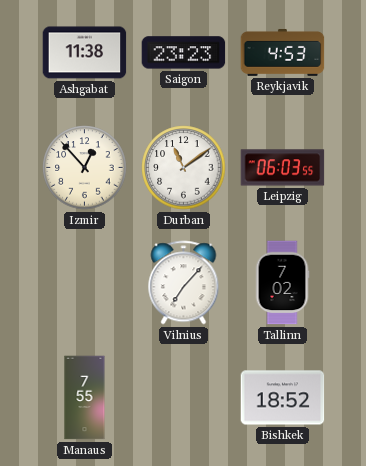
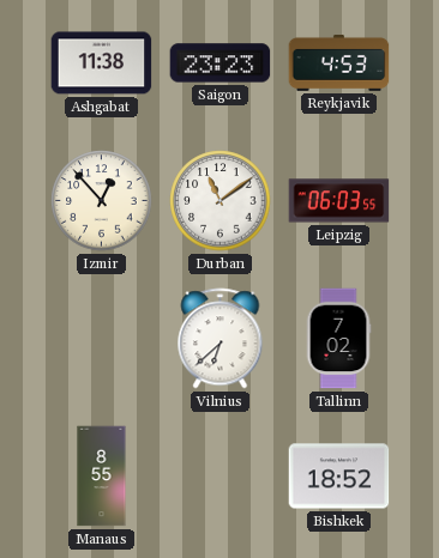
Vilnius: 7:07 -> 6:38 (221, 339)
Manaus: 7:55 -> 8:55 (102, 477)
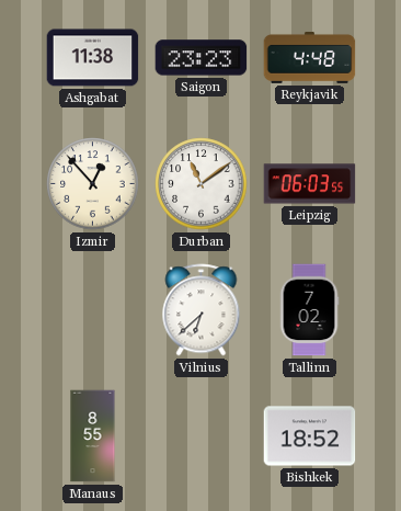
Reykjavik: 4:53 -> 4:48 (310, 57)
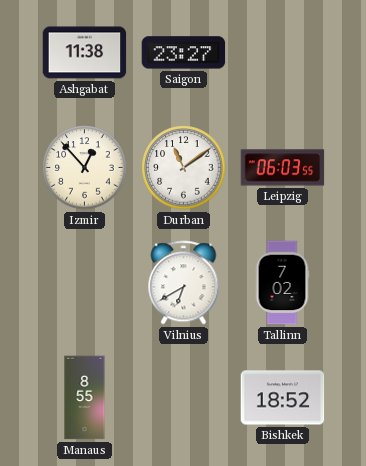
Saigon: 23:23 -> 23:27 (184, 53)
Reykjavik: 4:48 -> none (310, 57)
Vilnius: 6:38 -> 6:40 (184, 283)
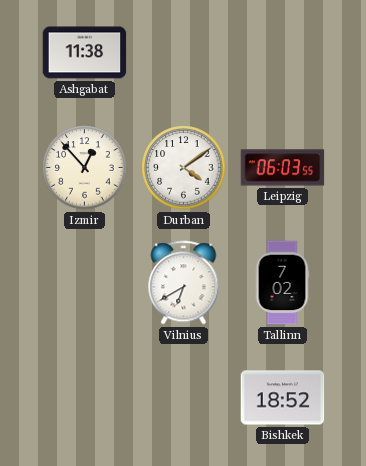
Saigon: 23:27 -> none (184, 53)
Durban: 11:09 -> 4:09 (184, 168)
Manaus: 8:55 -> none (85, 398)
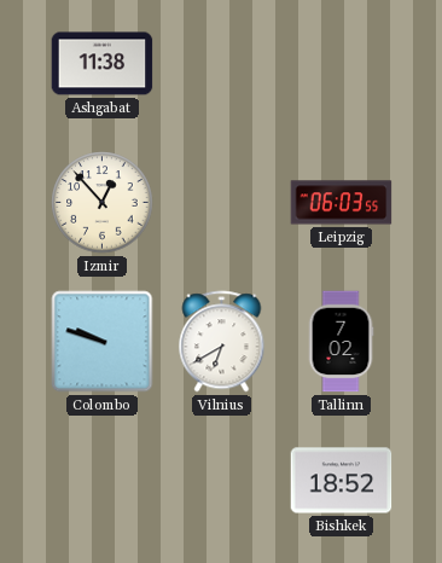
Durban: 4:09 -> none (184, 168)
Colombo: none -> 9:48 (103, 342)
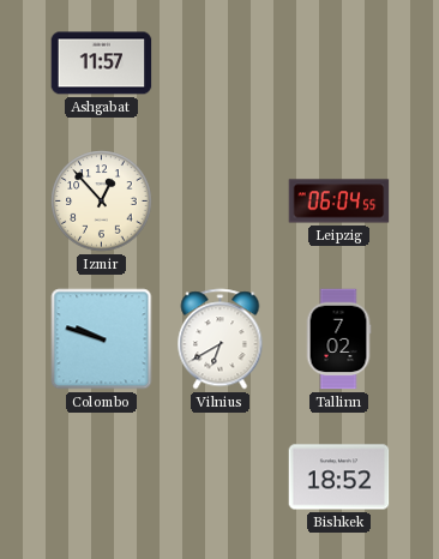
Ashgabat: 11:38 -> 11:57 (102, 64)
Leipzig: 06:03 -> 06:04 (339, 202)
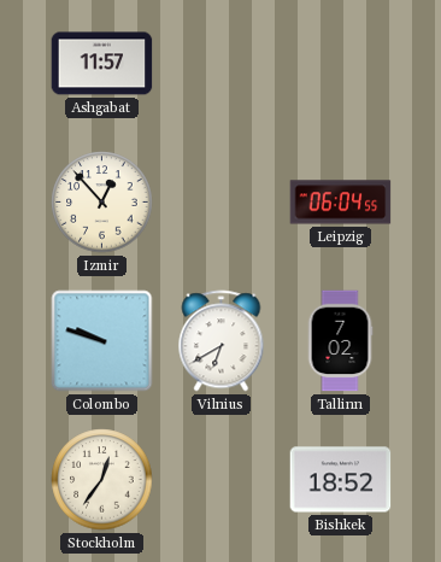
Stockholm: none -> 12:36 (102, 480)
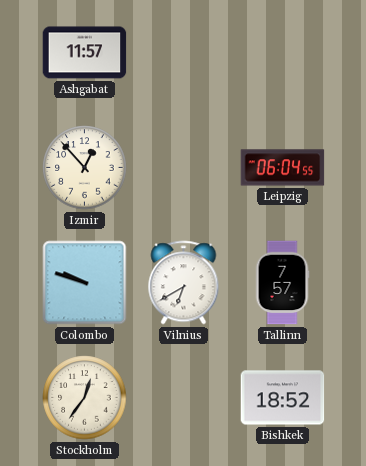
Tallinn: 7:02 -> 7:57 (282, 283)
